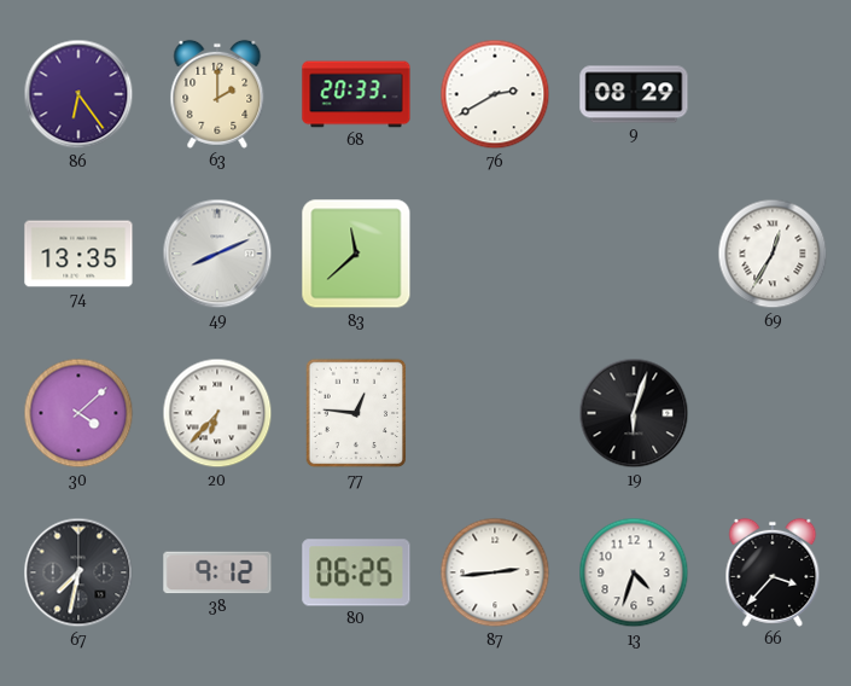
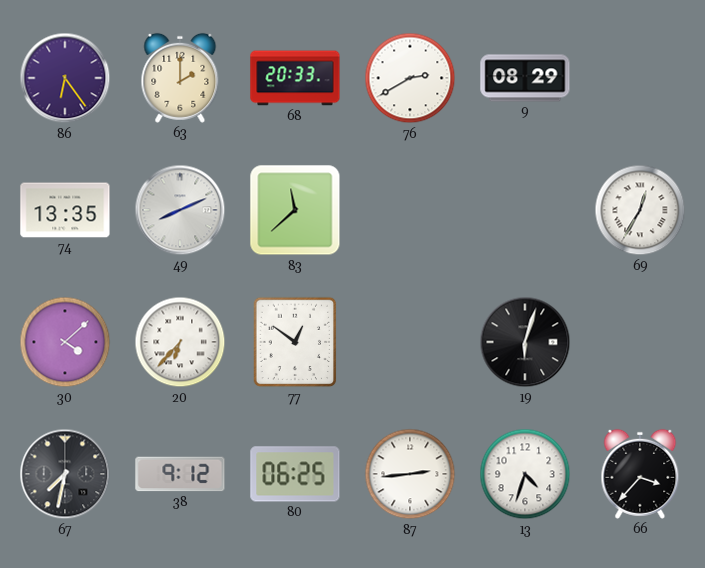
77: 12:46 -> 12:51 (295, 342)
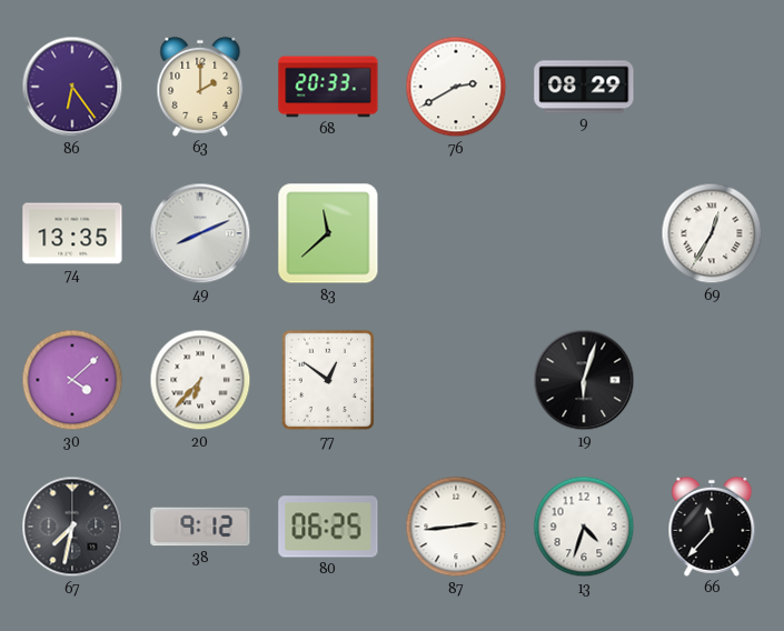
66: 3:37 -> 11:37 (712, 527)
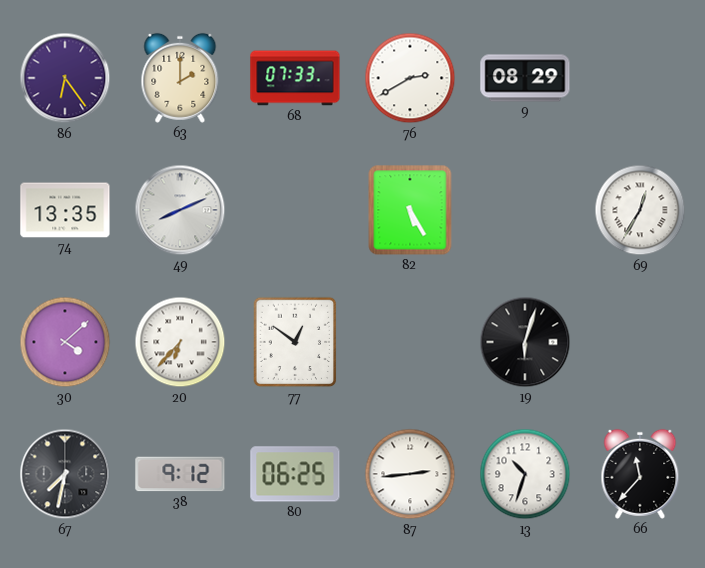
68: 20:33 -> 07:33 (295, 78)
83: 11:38 -> none (328, 233)
82: none -> 5:25 (410, 210)
13: 4:33 -> 10:33 (525, 474)
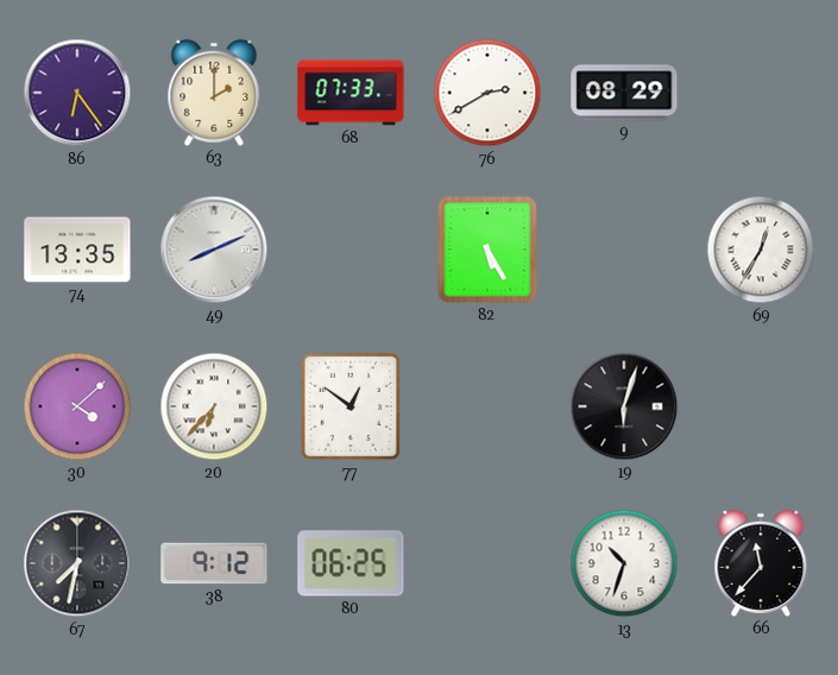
87: 2:44 -> none (410, 474)
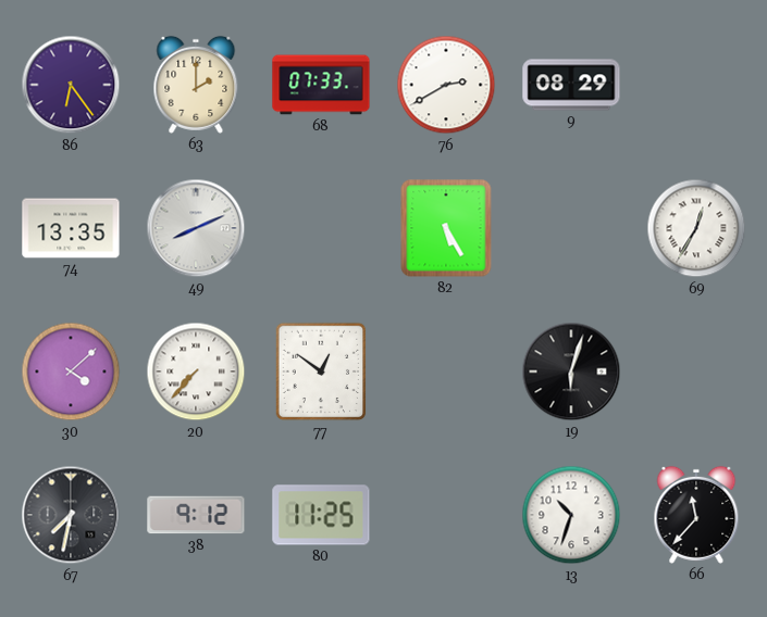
20: 6:37 -> 7:37 (196, 372)
80: 06:25 -> 11:25 (321, 515)
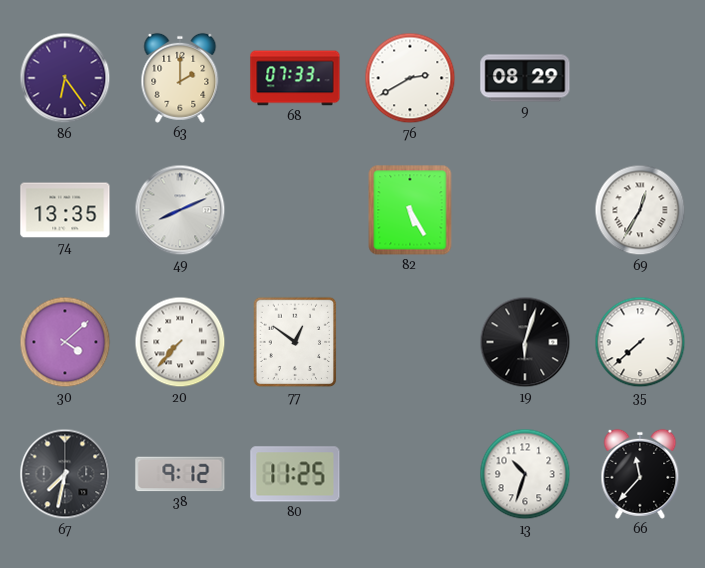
35: none -> 7:38 (640, 342)
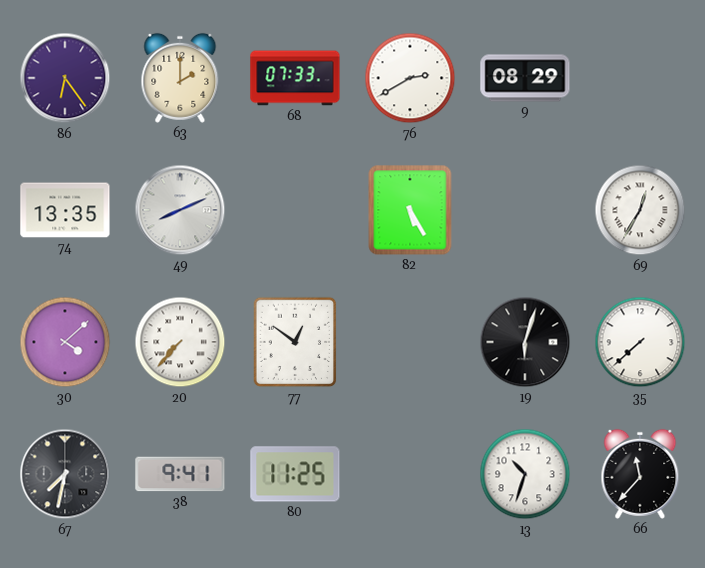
38: 9:12 -> 9:41 (180, 474)
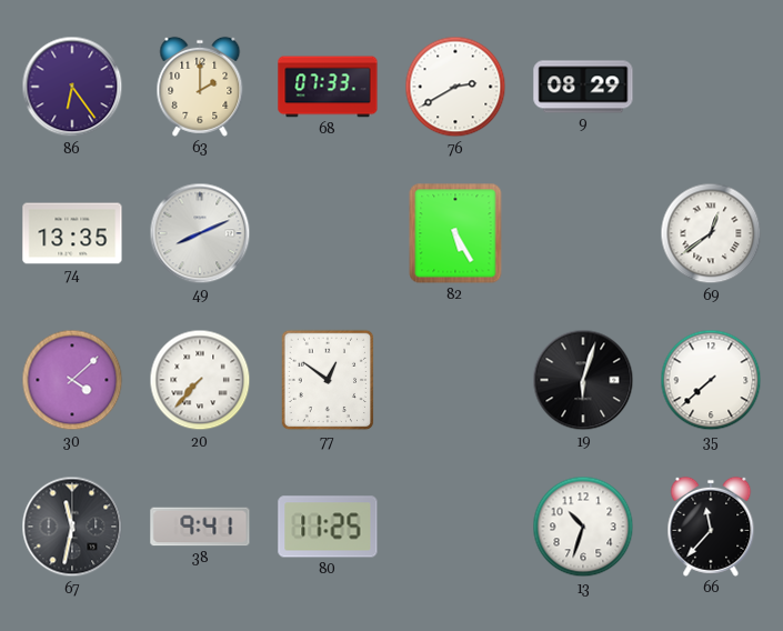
69: 12:35 -> 12:39 (711, 233)
67: 7:32 -> 11:32 (72, 527)
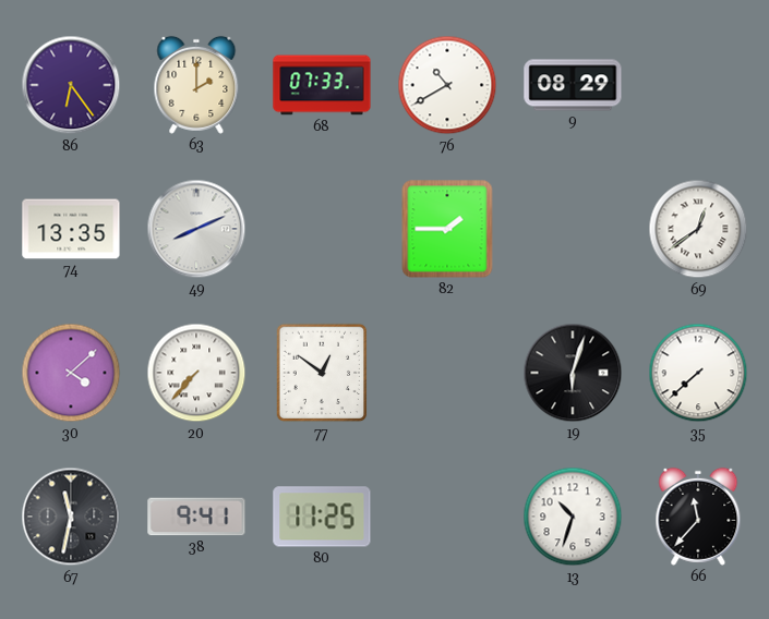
76: 2:40 -> 10:40 (447, 85)
82: 5:25 -> 1:45 (447, 229)
